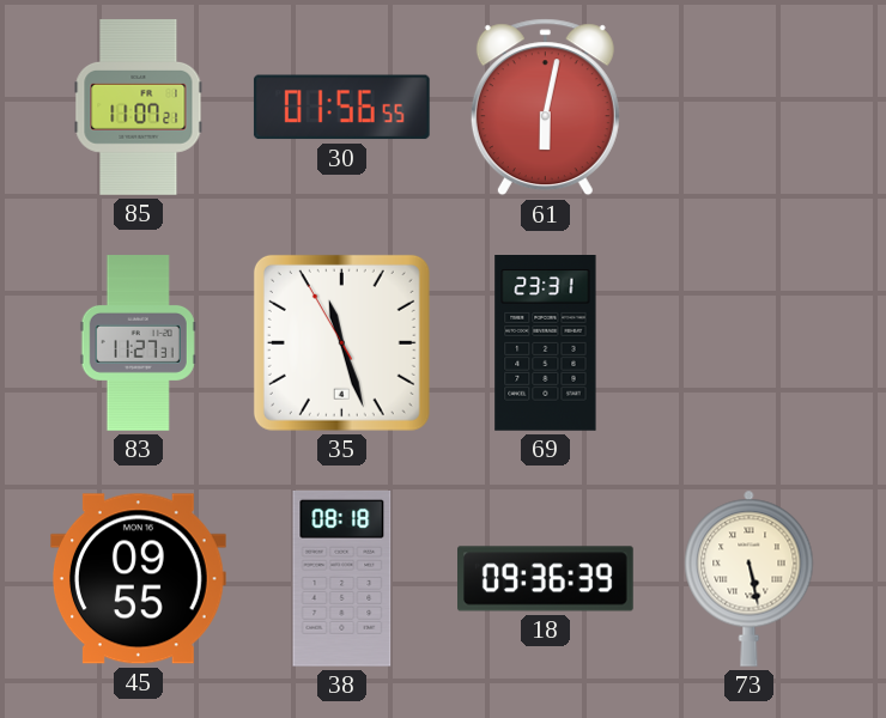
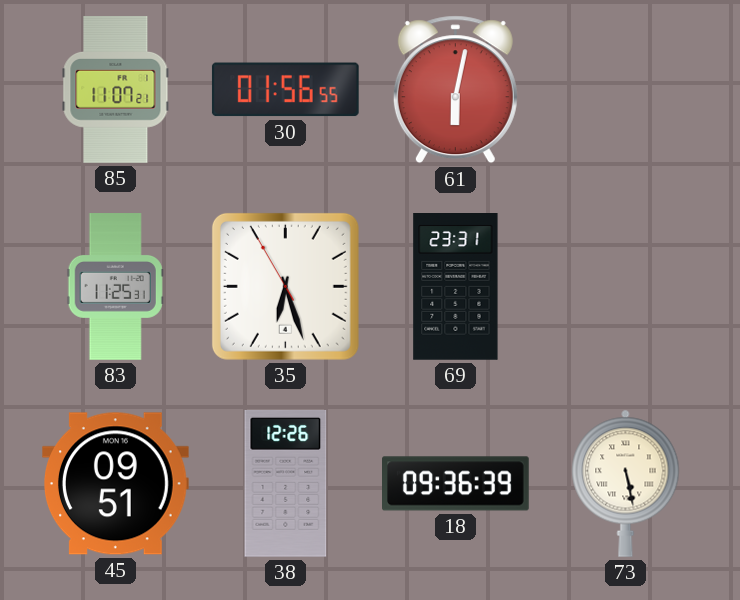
83: 11:27 -> 11:25 (115, 287)
35: 11:26 -> 6:26 (285, 286)
45: 09:55 -> 09:51 (116, 484)
38: 08:18 -> 12:26 (286, 483)
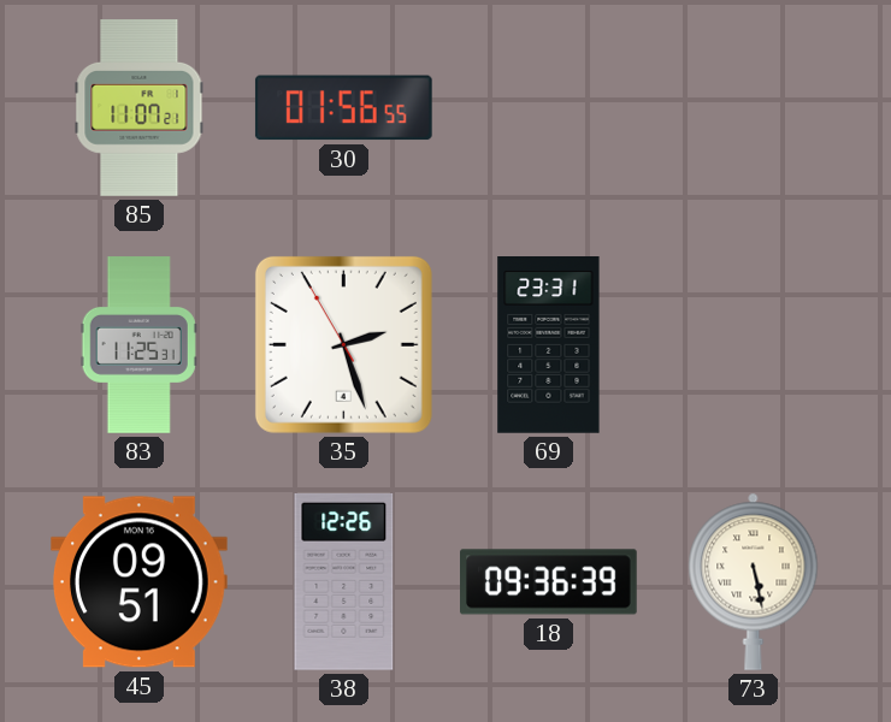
61: 6:02 -> none (455, 90)
35: 6:26 -> 2:26 (343, 344)
